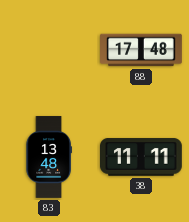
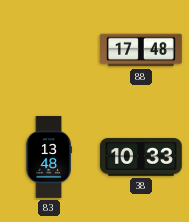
38: 11:11 -> 10:33 (142, 157)
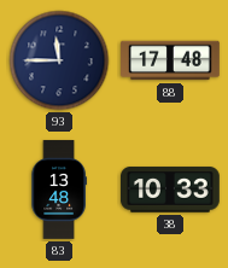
93: none -> 11:45 (59, 60)
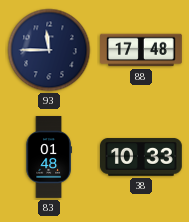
83: 13:48 -> 01:48 (49, 157)
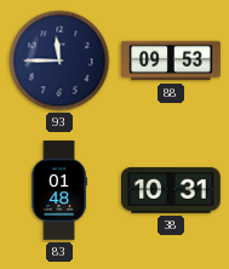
88: 17:48 -> 09:53 (172, 61)
38: 10:33 -> 10:31 (172, 190)
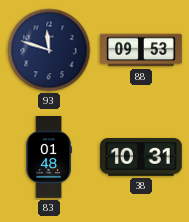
93: 11:45 -> 11:48 (49, 50)
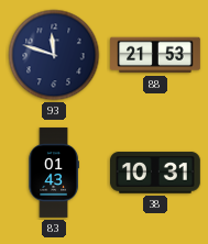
88: 09:53 -> 21:53 (156, 55)
83: 01:48 -> 01:43 (54, 173)
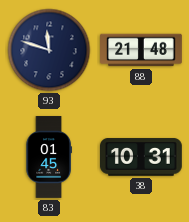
88: 21:53 -> 21:48 (142, 50)
83: 01:43 -> 01:45 (49, 157)
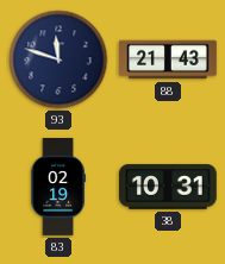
88: 21:48 -> 21:43 (169, 59)
83: 01:45 -> 02:19 (58, 187)
